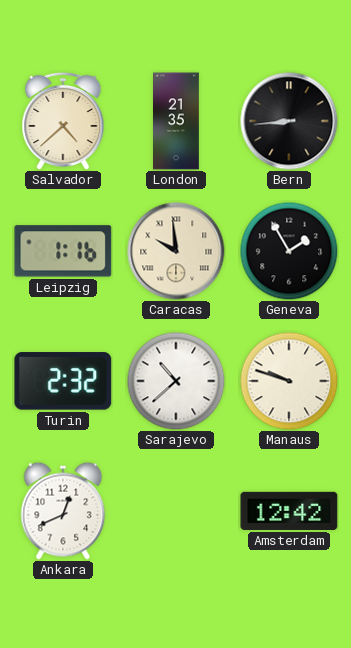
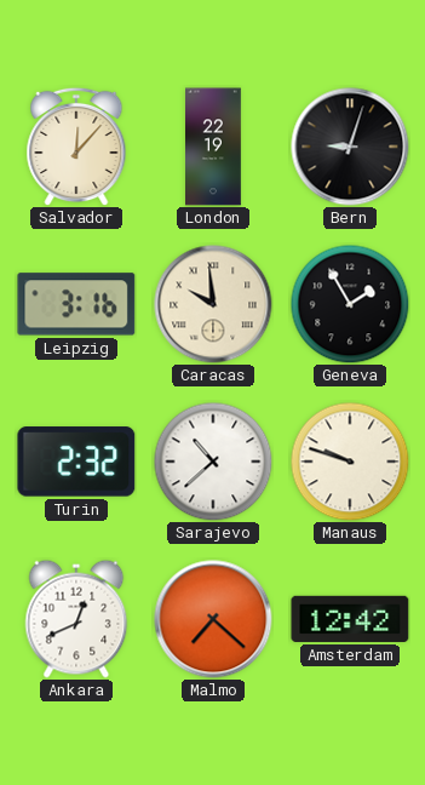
Salvador: 4:38 -> 12:07 (76, 147)
London: 21:35 -> 22:19 (214, 147)
Bern: 8:44 -> 9:03 (350, 147)
Leipzig: 1:16 -> 3:16 (76, 304)
Malmo: none -> 7:22 (213, 619)
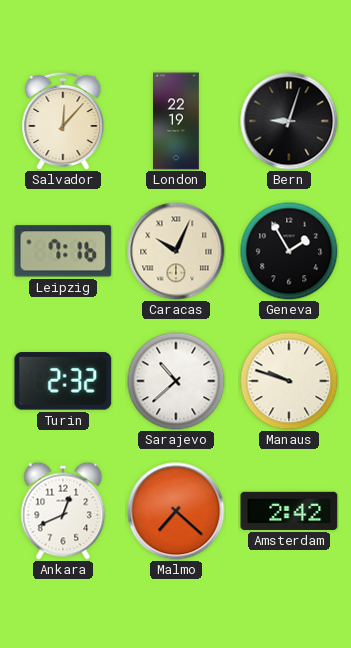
Leipzig: 3:16 -> 7:16 (63, 251)
Caracas: 9:59 -> 10:04 (176, 251)
Amsterdam: 12:42 -> 2:42 (289, 511)
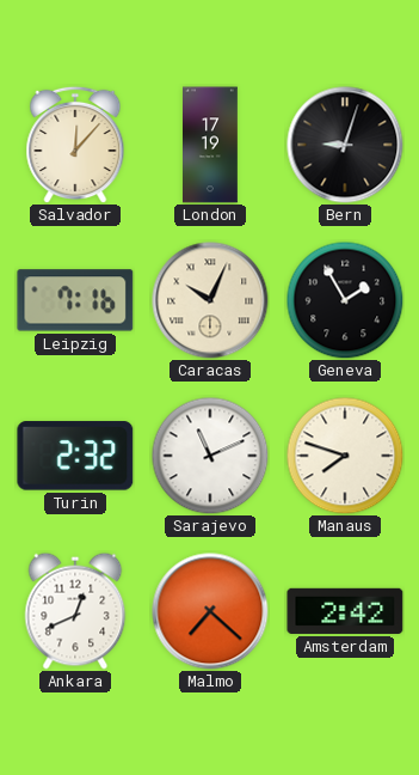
London: 22:19 -> 17:19 (211, 145)
Sarajevo: 10:38 -> 11:11 (210, 456)
Manaus: 9:48 -> 7:48 (345, 456)
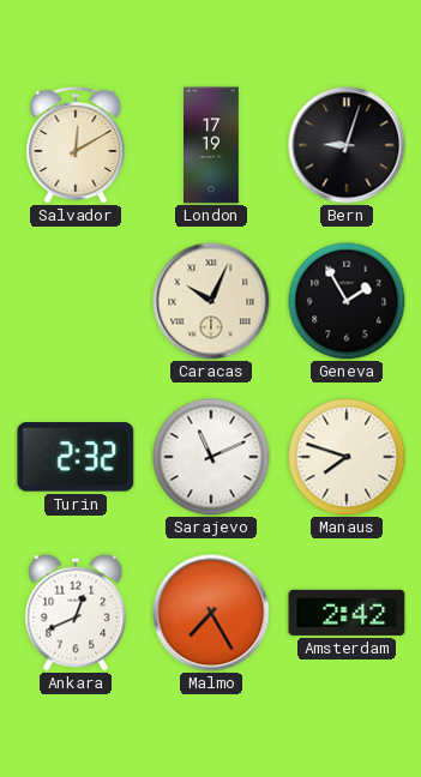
Salvador: 12:07 -> 12:10 (76, 145)
Leipzig: 7:16 -> none (75, 300)
Malmo: 7:22 -> 7:25 (211, 613)
